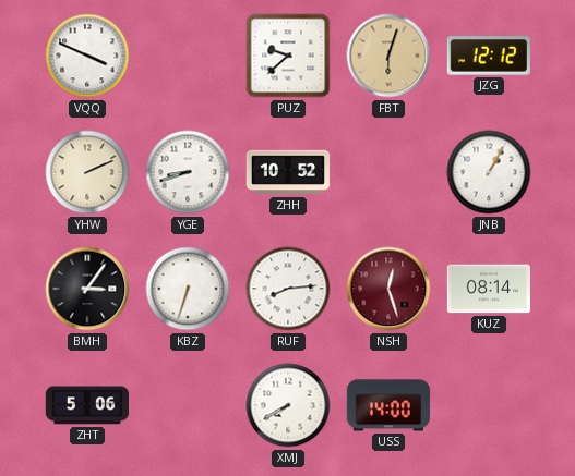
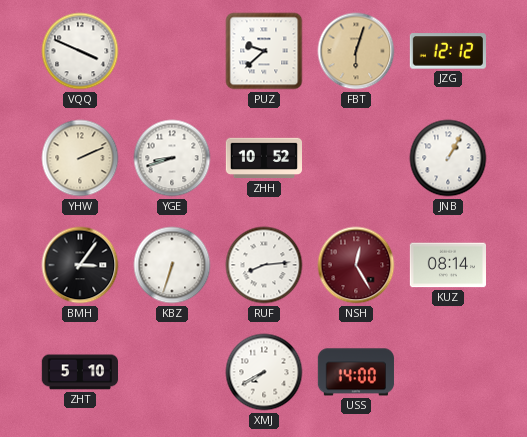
NSH: 12:27 -> 12:25 (356, 265)
ZHT: 5:06 -> 5:10 (79, 372)
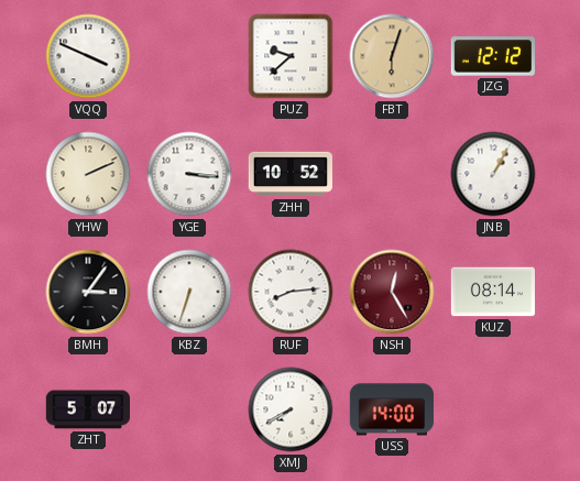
YGE: 8:42 -> 3:16 (189, 174)
ZHT: 5:10 -> 5:07 (87, 409)
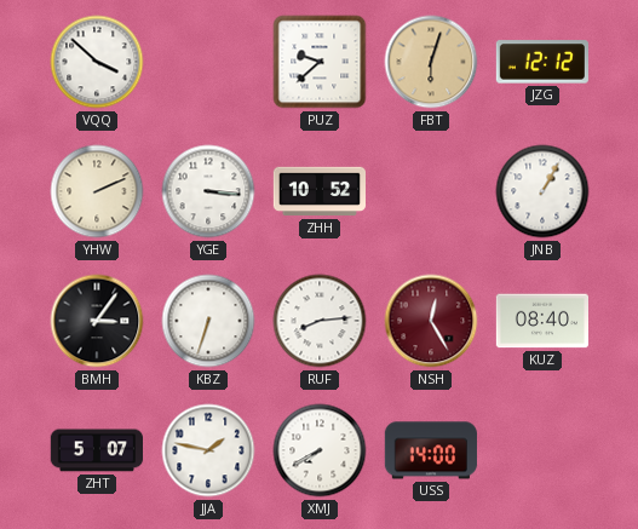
VQQ: 3:49 -> 3:52 (97, 62)
KUZ: 08:14 -> 08:40 (541, 321)
JJA: none -> 1:47 (208, 450)
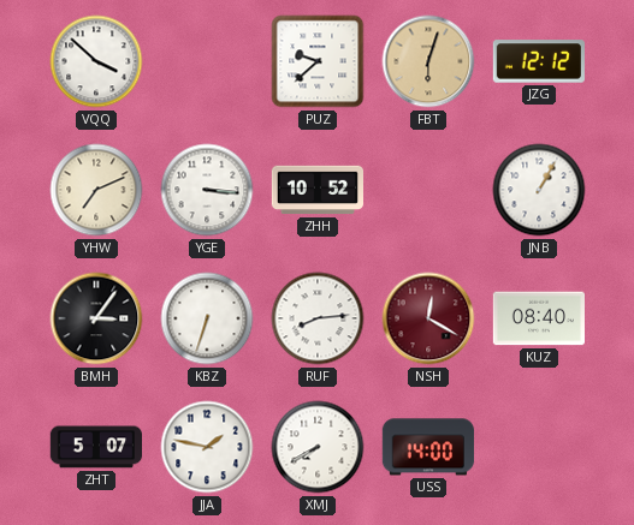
YHW: 2:11 -> 7:11 (96, 190)
NSH: 12:25 -> 12:20 (428, 318)
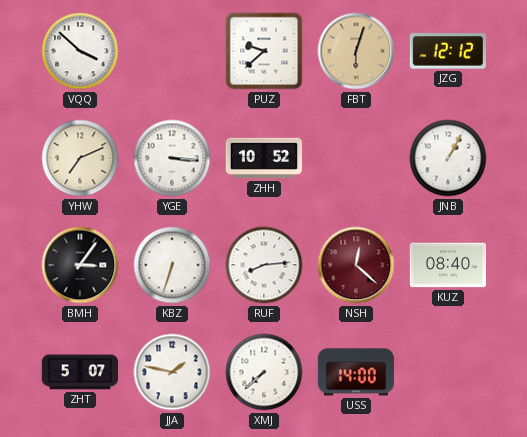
NSH: 12:20 -> 12:22 (356, 265)
XMJ: 7:40 -> 7:38 (264, 372)
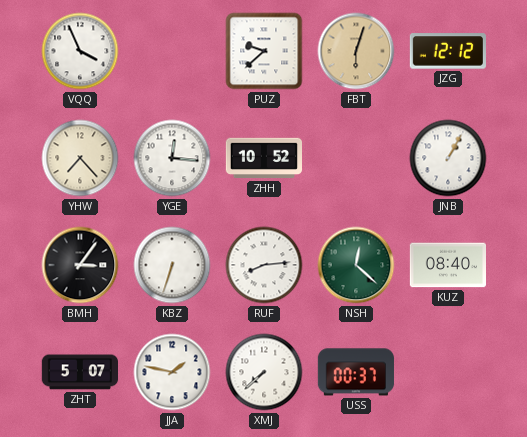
VQQ: 3:52 -> 3:56 (80, 51)
YHW: 7:11 -> 7:23 (80, 158)
YGE: 3:16 -> 12:16 (172, 158)
NSH dial: burgundy -> green (356, 265)
USS: 14:00 -> 00:37 (356, 372)
